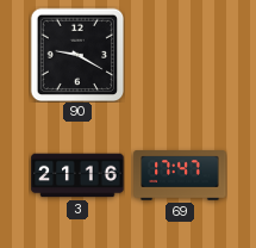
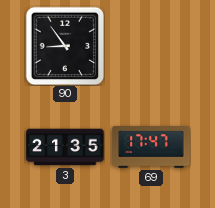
90: 9:20 -> 8:54 (65, 46)
3: 21:16 -> 21:35 (65, 147)
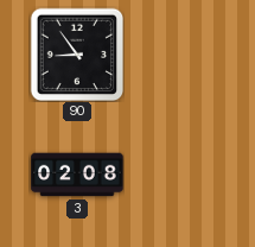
3: 21:35 -> 02:08 (77, 175)
69: 17:47 -> none (151, 147)
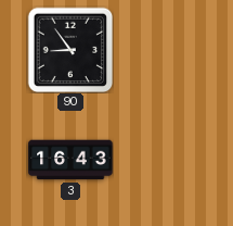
3: 02:08 -> 16:43 (70, 160)
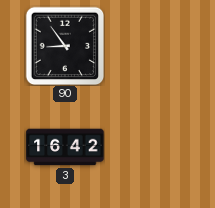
3: 16:43 -> 16:42 (65, 147)
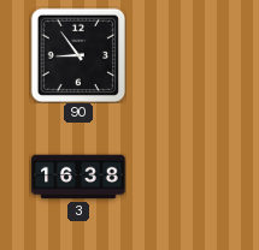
3: 16:42 -> 16:38 (78, 177)
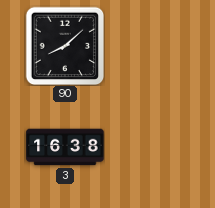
90: 8:54 -> 8:08 (65, 46)
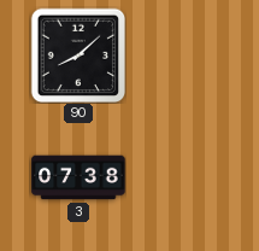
3: 16:38 -> 07:38 (78, 177)
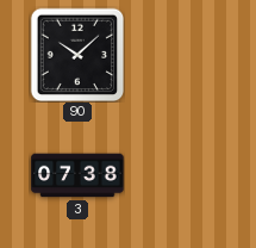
90: 8:08 -> 10:08 (77, 55)
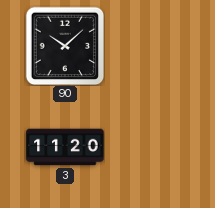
3: 07:38 -> 11:20 (65, 147)
